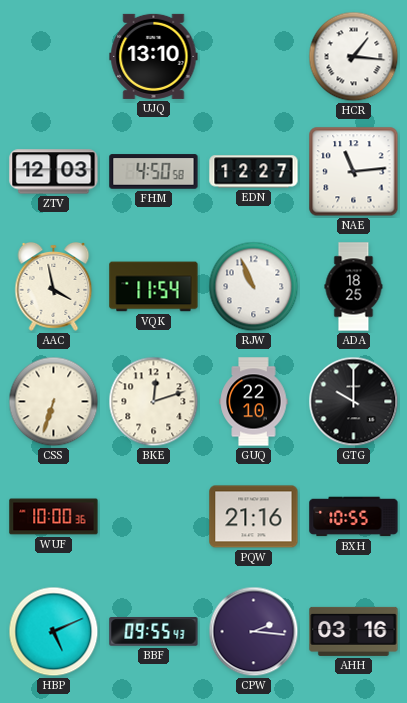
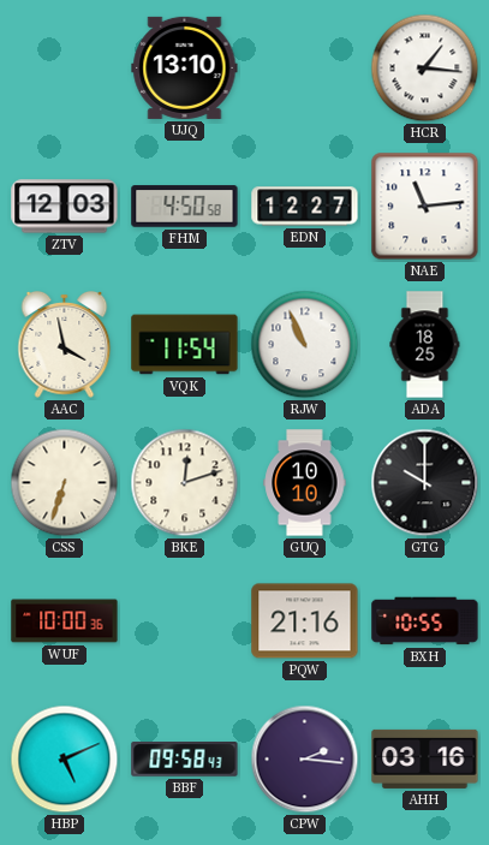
GUQ: 22:10 -> 10:10 (305, 483)
BBF: 09:55 -> 09:58 (185, 760)
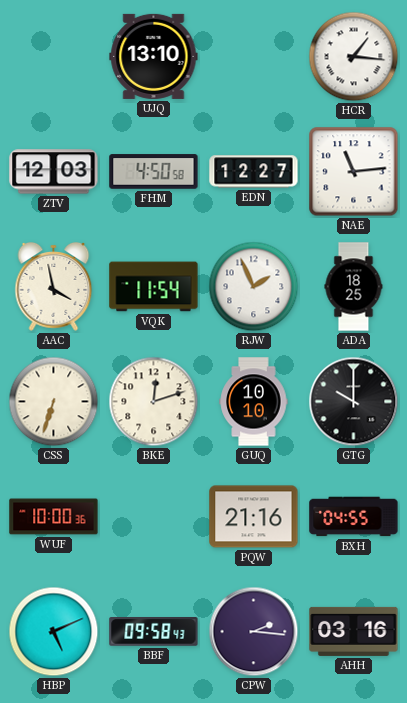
RJW: 10:56 -> 1:56 (254, 287)
BXH: 10:55 -> 04:55 (354, 517)
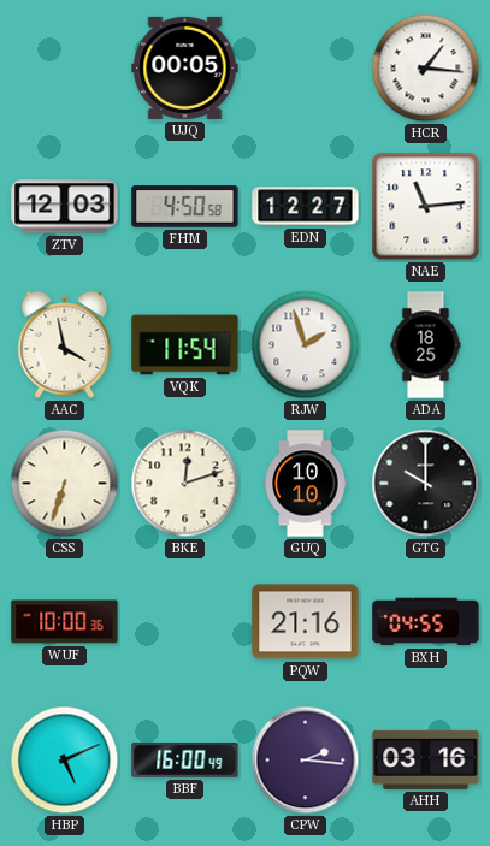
UJQ: 13:10 -> 00:05 (185, 67)
RJW: 1:56 -> 1:57 (306, 345)
BBF: 09:58 -> 16:00 (185, 761)
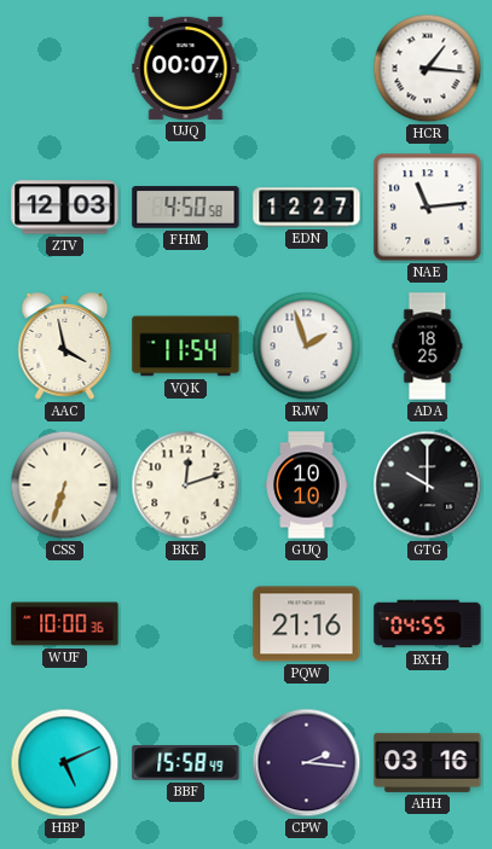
UJQ: 00:05 -> 00:07 (186, 68)
BBF: 16:00 -> 15:58 (186, 763)
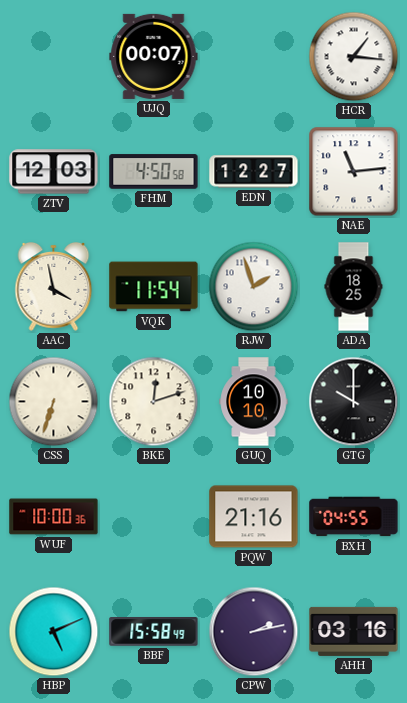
CPW: 2:16 -> 2:13 (254, 632)
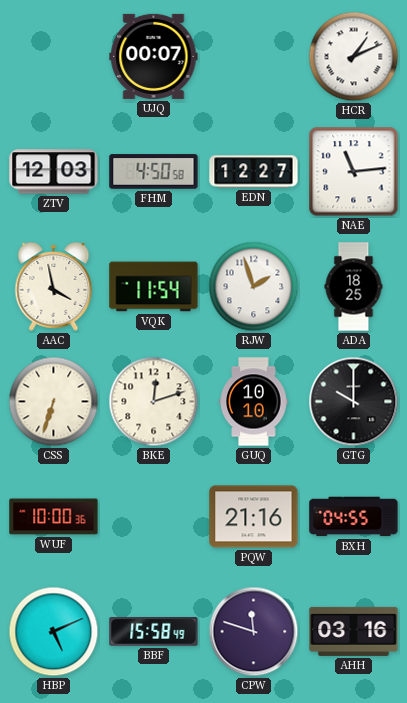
HCR: 1:16 -> 1:11 (354, 57)
CPW: 2:13 -> 11:48 (254, 632)
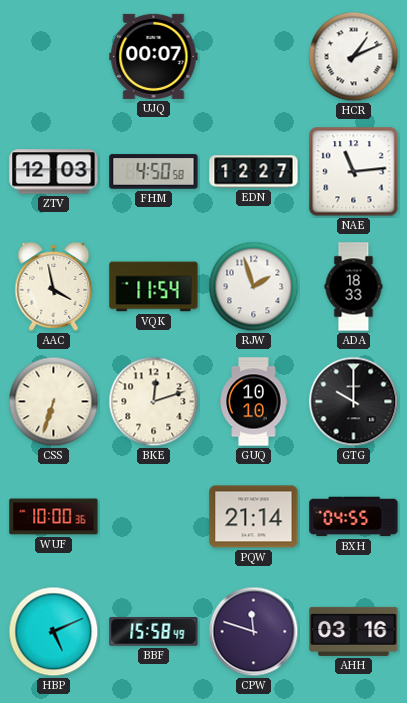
ADA: 18:25 -> 18:33 (354, 287)
PQW: 21:16 -> 21:14 (254, 517)
